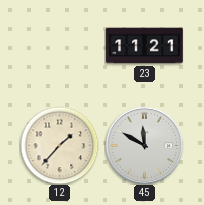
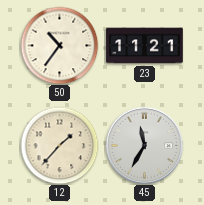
50: none -> 10:36 (59, 45)
45: 11:50 -> 11:35 (144, 145)
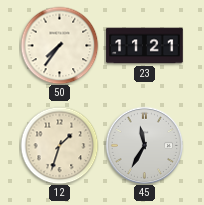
50: 10:36 -> 7:36 (59, 45)
12: 1:37 -> 1:33 (59, 145)
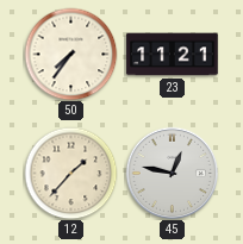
12: 1:33 -> 1:37 (70, 173)
45: 11:35 -> 12:47 (172, 173)
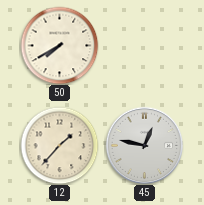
50: 7:36 -> 7:40 (59, 45)
23: 11:21 -> none (173, 55)
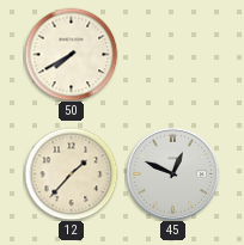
45: 12:47 -> 12:49 (172, 173)
